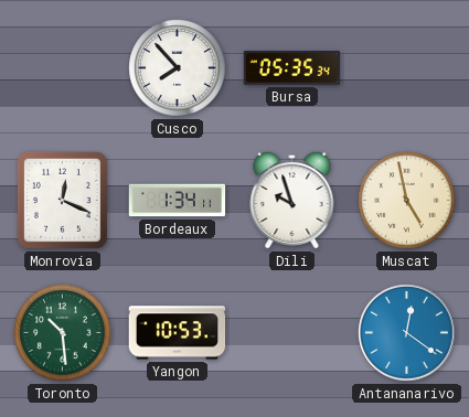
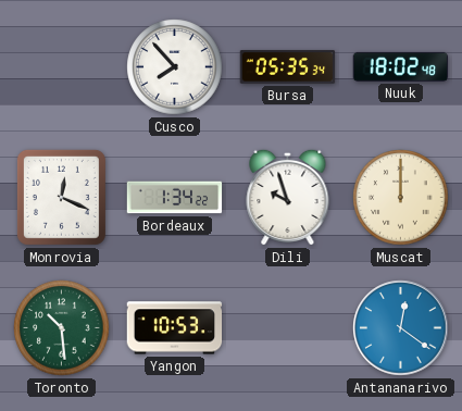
Nuuk: none -> 18:02 (401, 66)
Bordeaux: 1:34:11 -> 1:34:22 (175, 198)
Muscat: 4:58 -> 12:00 (401, 198)
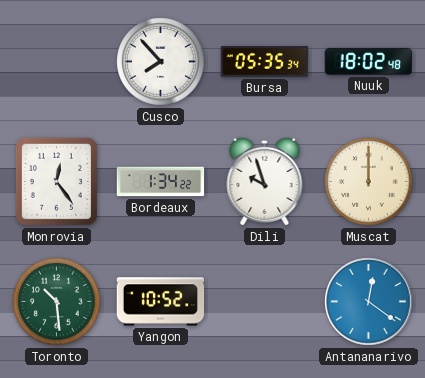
Monrovia: 12:19 -> 12:24 (56, 181)
Yangon: 10:53 -> 10:52 (161, 302)
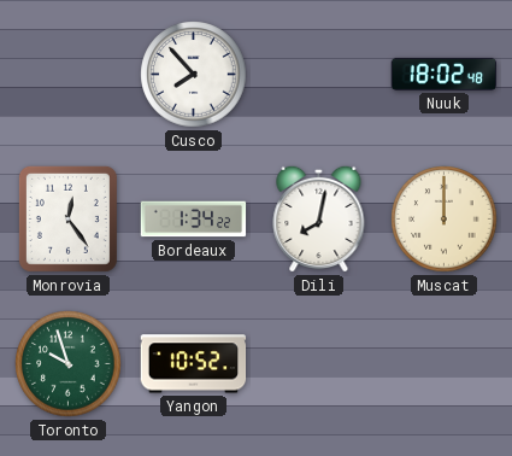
Bursa: 05:35 -> none (265, 62)
Dili: 9:57 -> 8:02 (319, 218)
Toronto: 10:29 -> 9:57 (69, 364)
Antananarivo: 12:21 -> none (369, 302)
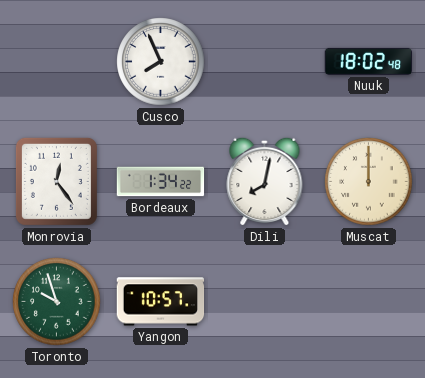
Cusco: 7:53 -> 7:56 (161, 62)
Yangon: 10:52 -> 10:57 (161, 302)
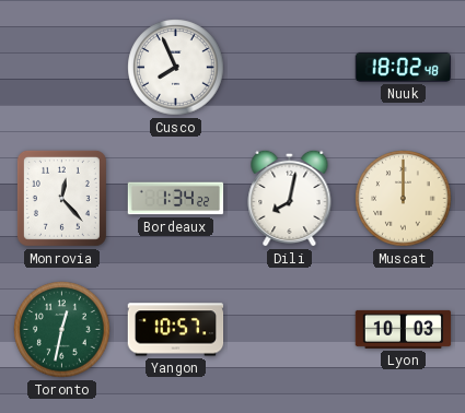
Monrovia: 12:24 -> 12:23 (61, 198)
Toronto: 9:57 -> 12:32 (62, 330)
Lyon: none -> 10:03 (404, 329)
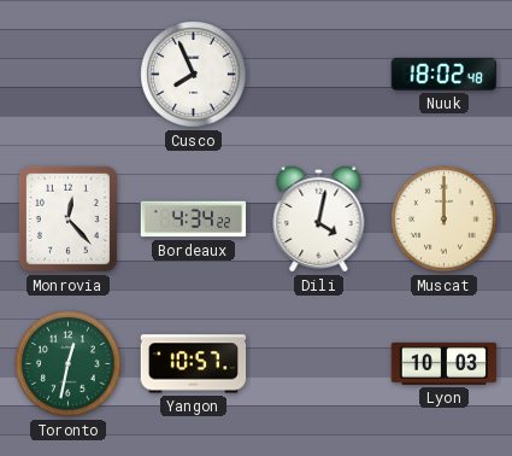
Bordeaux: 1:34 -> 4:34 (194, 220)
Dili: 8:02 -> 4:02 (319, 218)
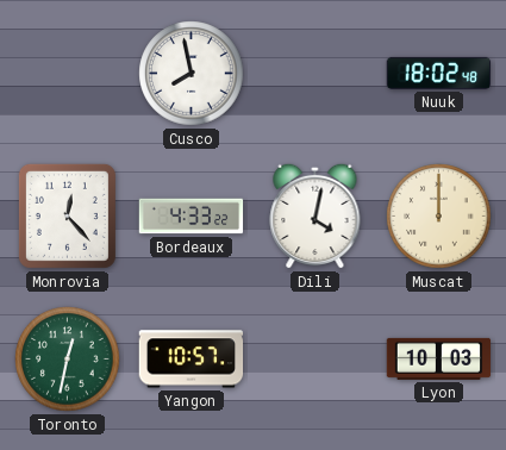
Cusco: 7:56 -> 7:58 (192, 74)
Bordeaux: 4:34 -> 4:33 (192, 217)
